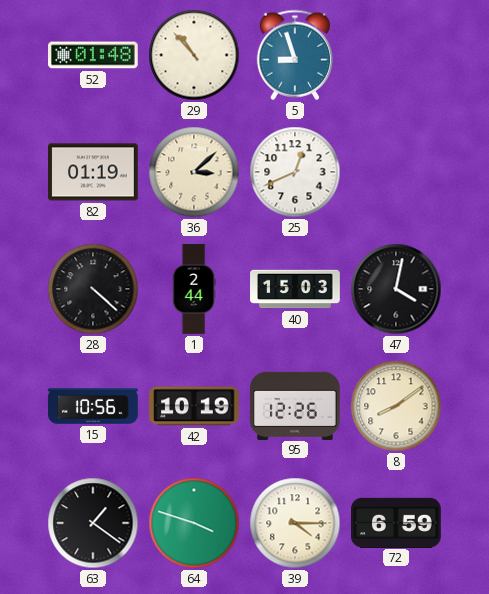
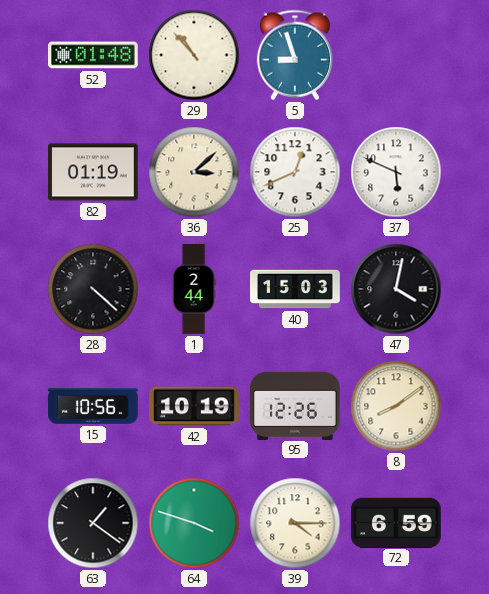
37: none -> 5:49 (396, 172)
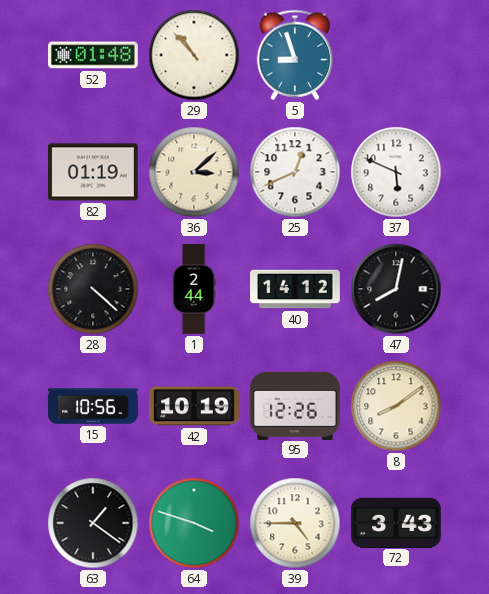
40: 15:03 -> 14:12 (295, 289)
47: 4:02 -> 8:02 (396, 289)
39: 4:15 -> 4:45 (295, 523)
72: 6:59 -> 3:43 (397, 522)
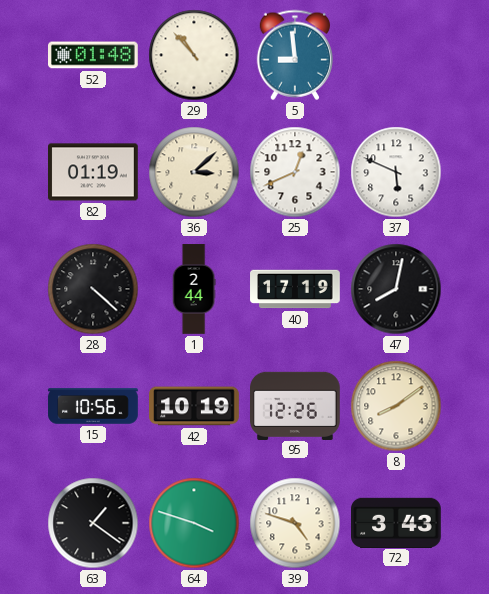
5: 8:57 -> 8:59 (294, 55)
40: 14:12 -> 17:19 (295, 289)
39: 4:45 -> 4:48 (295, 523)
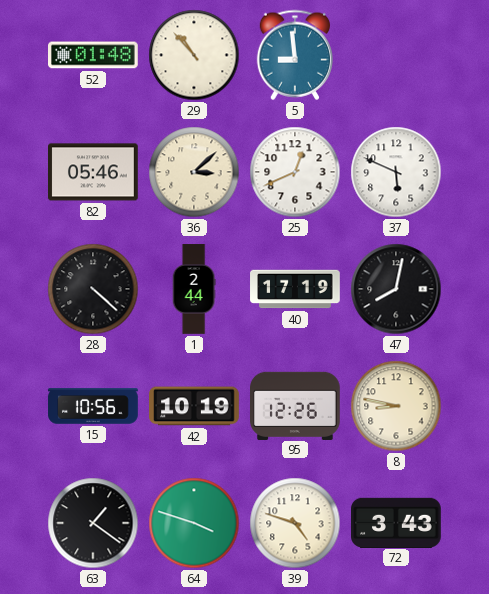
82: 01:19 -> 05:46 (94, 172)
8: 8:09 -> 8:47 (396, 406)
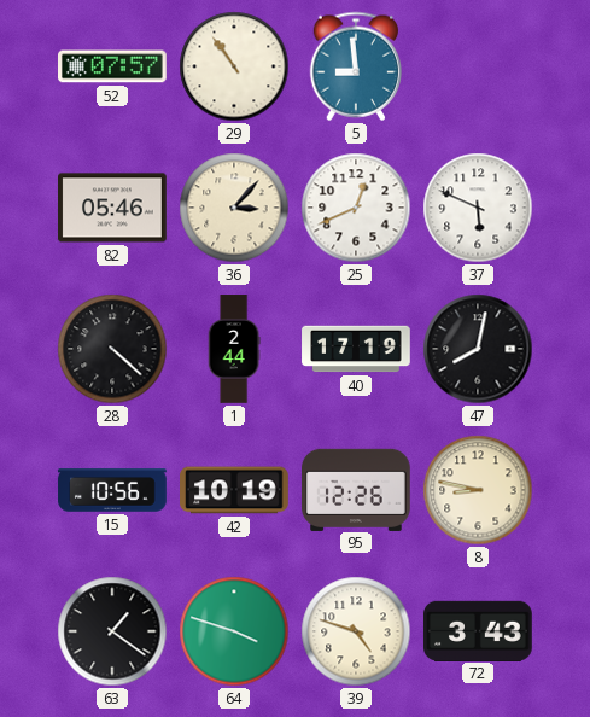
52: 01:48 -> 07:57 (113, 66)
29: 10:53 -> 10:54 (234, 66)
36: 3:08 -> 3:07 (234, 208)
